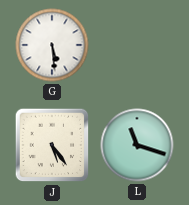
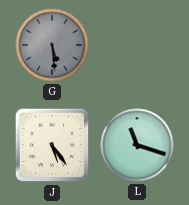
G dial: white -> grey (52, 45)
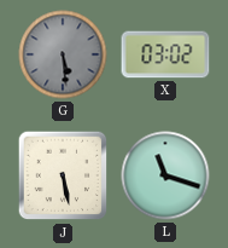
X: none -> 03:02 (165, 54)
J: 5:24 -> 5:28 (63, 175)
